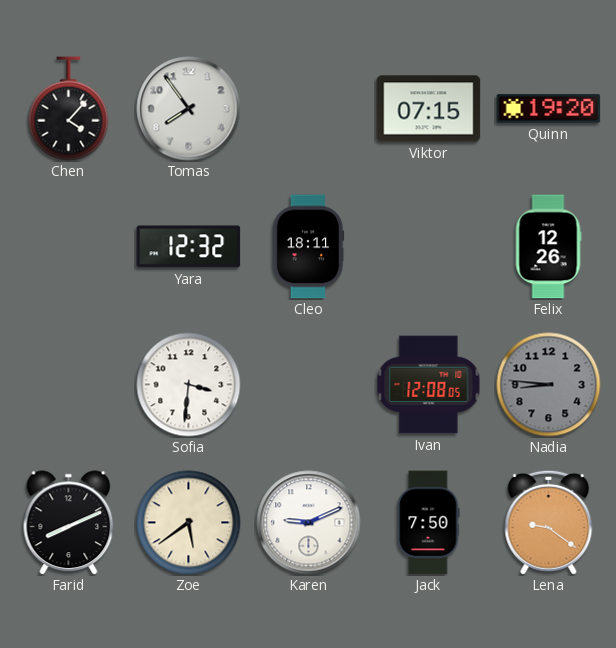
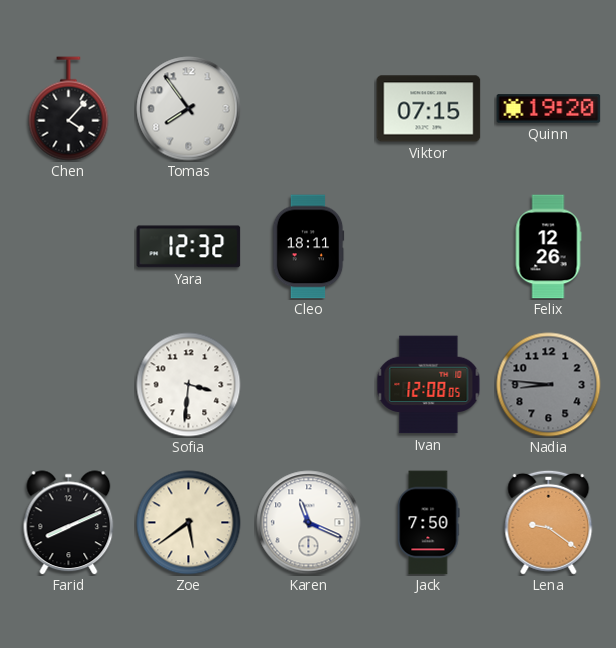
Karen: 9:11 -> 11:19 (309, 523)
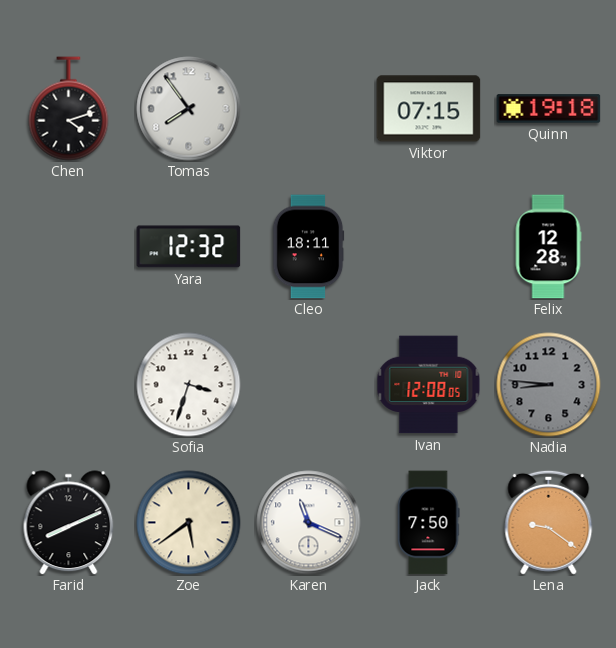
Chen: 4:07 -> 4:12 (69, 109)
Quinn: 19:20 -> 19:18 (549, 109)
Felix: 12:26 -> 12:28 (548, 247)
Sofia: 3:31 -> 3:33 (189, 385)
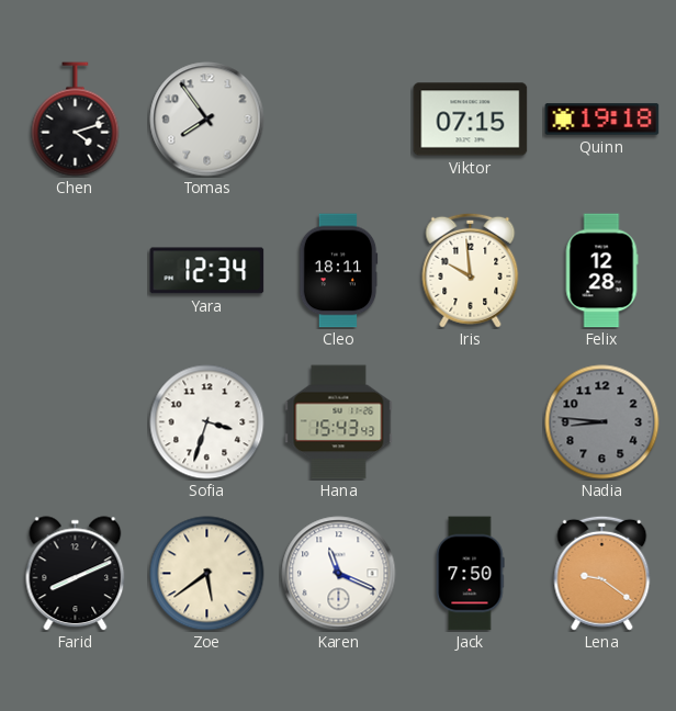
Yara: 12:32 -> 12:34 (207, 271)
Iris: none -> 9:59 (471, 270)
Hana: none -> 15:43 (339, 422)
Ivan: 12:08 -> none (429, 385)
